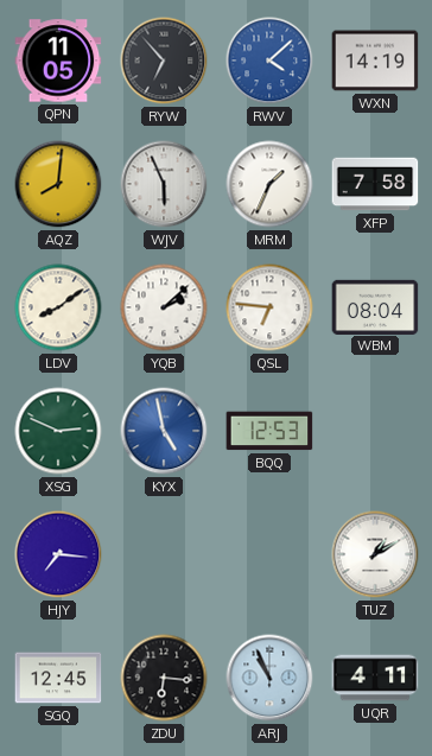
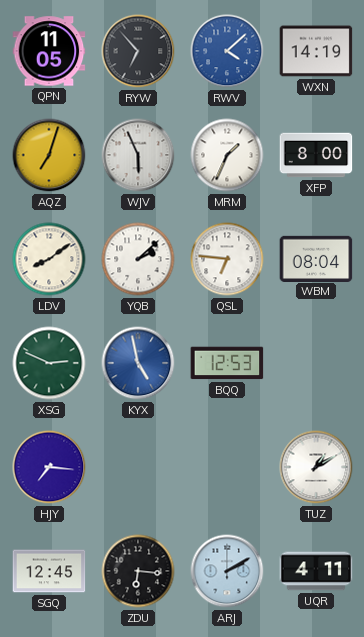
AQZ: 8:01 -> 7:03 (49, 155)
XFP: 7:58 -> 8:00 (316, 155)
ARJ: 10:56 -> 2:10 (227, 571)
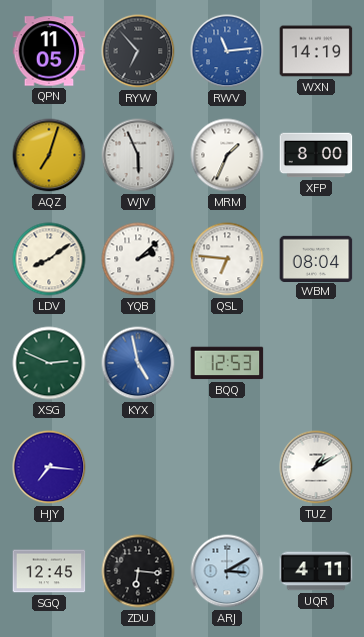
RWV: 4:08 -> 11:14 (227, 51)
ARJ: 2:10 -> 3:10 (227, 571)
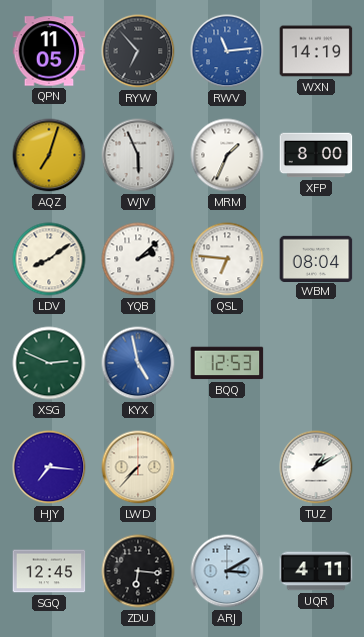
LWD: none -> 7:37 (138, 467)
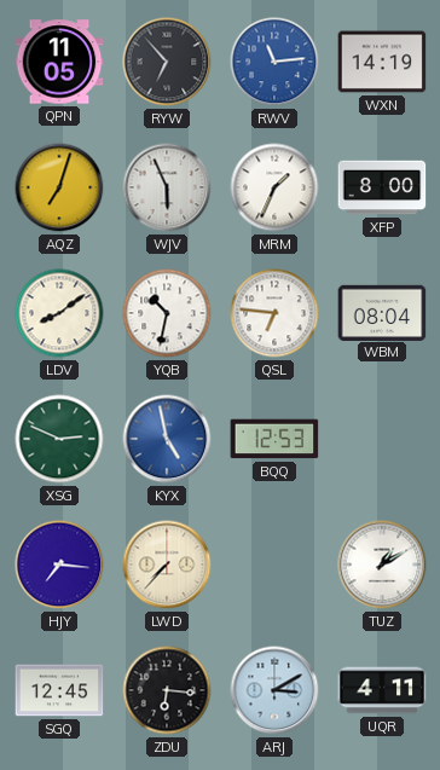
YQB: 2:08 -> 10:32 (167, 313)
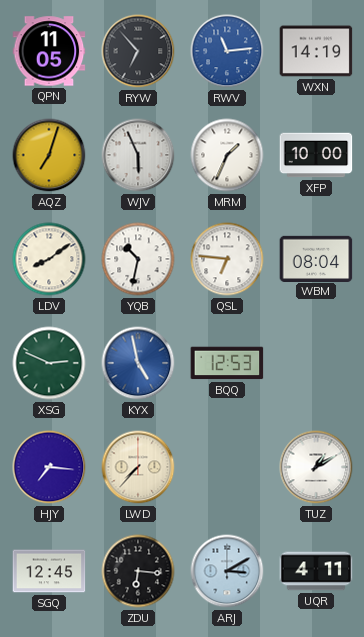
XFP: 8:00 -> 10:00 (316, 155)
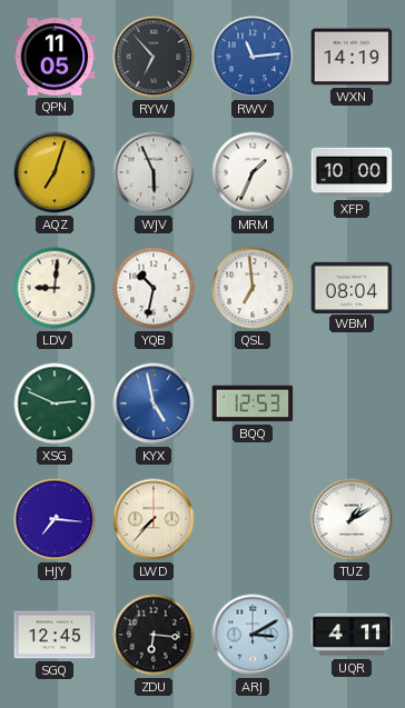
LDV: 8:09 -> 9:01 (55, 288)
QSL: 6:46 -> 6:59 (253, 288)
